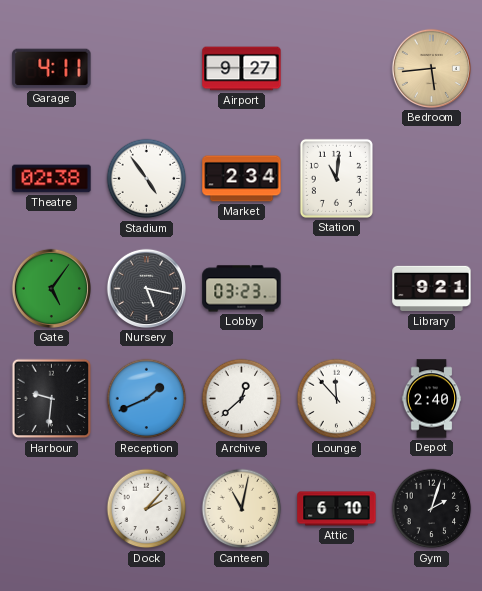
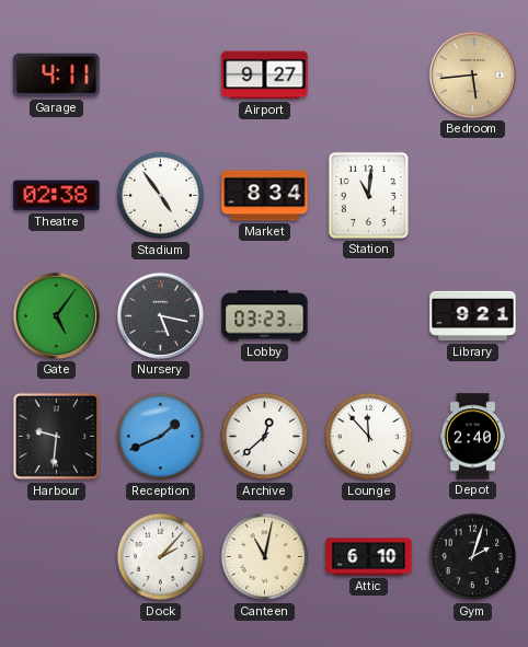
Market: 2:34 -> 8:34 (265, 196)
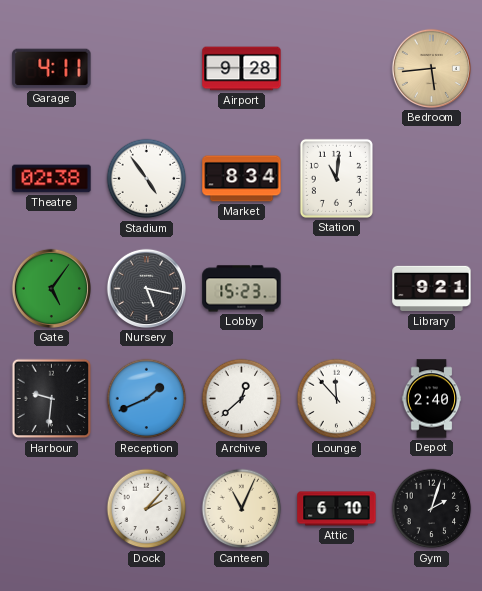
Airport: 9:27 -> 9:28 (242, 69)
Lobby: 03:23 -> 15:23 (242, 289)
Canteen: 11:02 -> 11:04 (242, 509)
